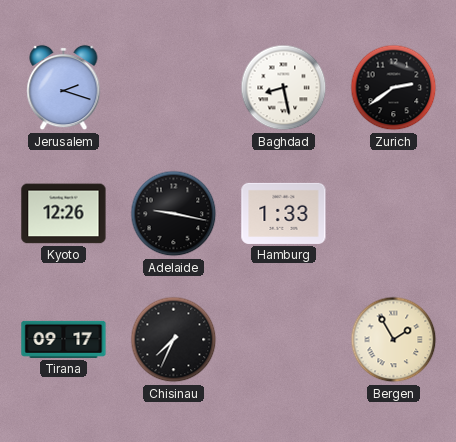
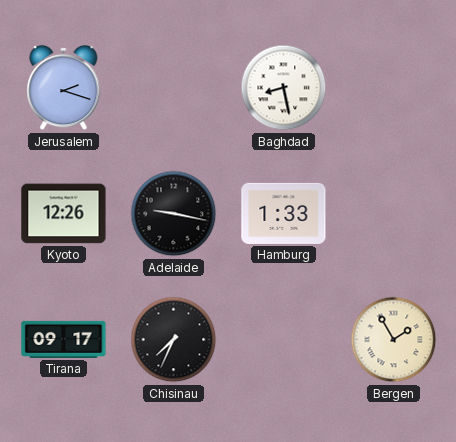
Zurich: 2:39 -> none (394, 88)
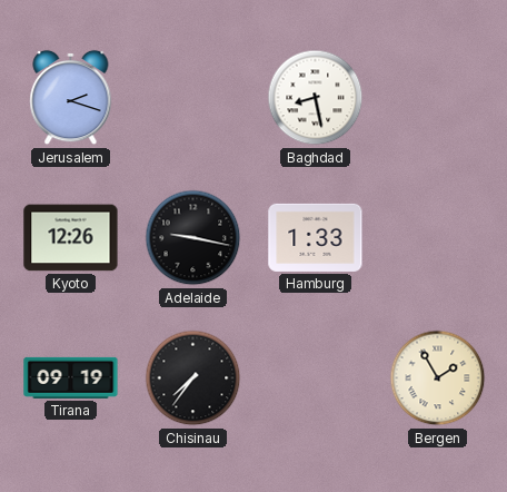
Tirana: 09:17 -> 09:19 (71, 377)
Chisinau: 7:34 -> 7:36 (193, 378)
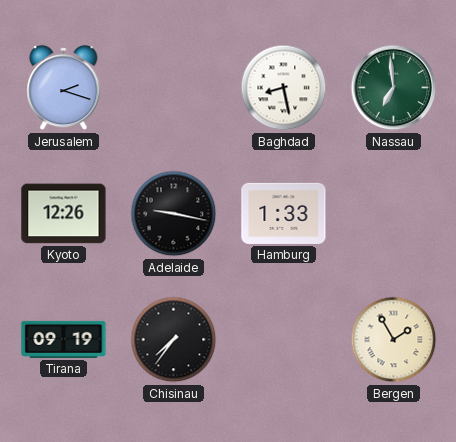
Nassau: none -> 6:59 (394, 88)
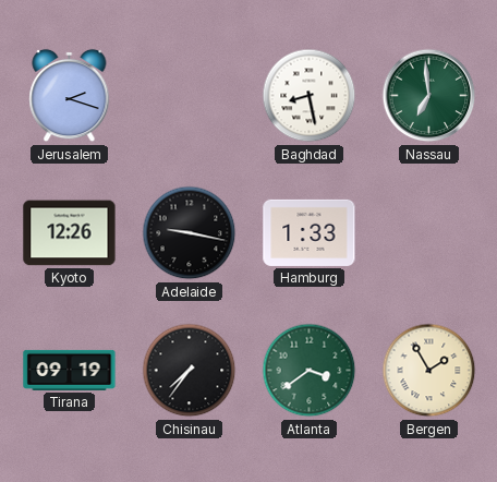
Atlanta: none -> 3:39 (310, 371)
